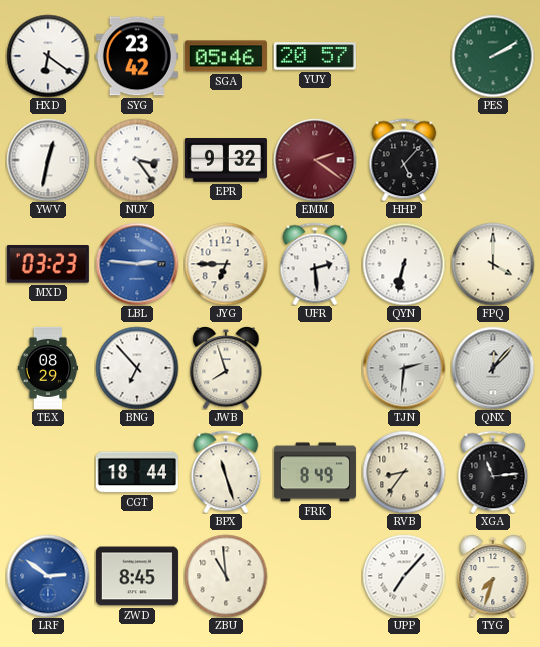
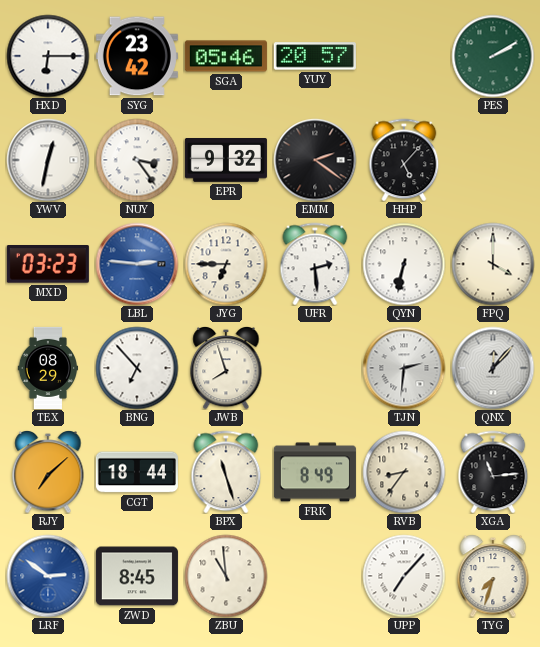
HXD: 6:21 -> 6:15 (48, 56)
EMM dial: burgundy -> black (315, 160)
RJY: none -> 7:08 (48, 472)
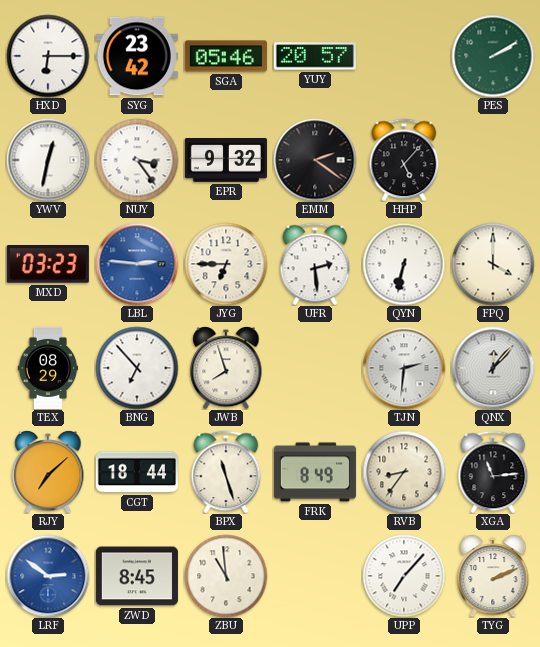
TYG: 7:33 -> 2:11 (493, 576)
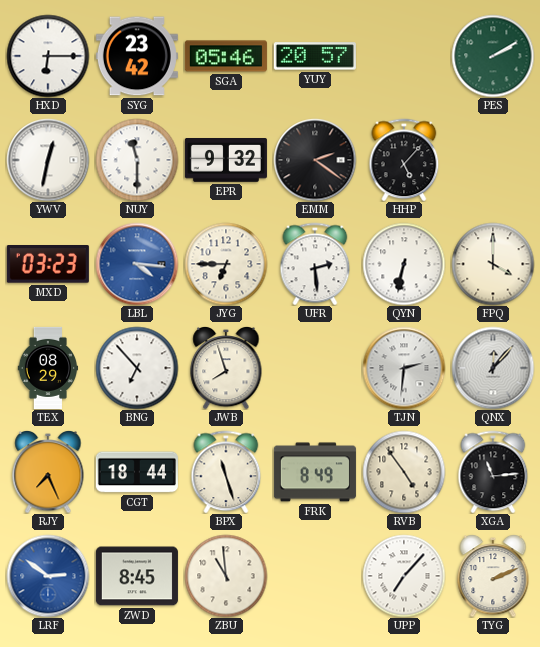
NUY: 3:24 -> 11:30 (137, 160)
LBL: 2:46 -> 4:16 (137, 264)
RJY: 7:08 -> 7:26 (48, 472)
RVB: 8:36 -> 4:54 (404, 472)
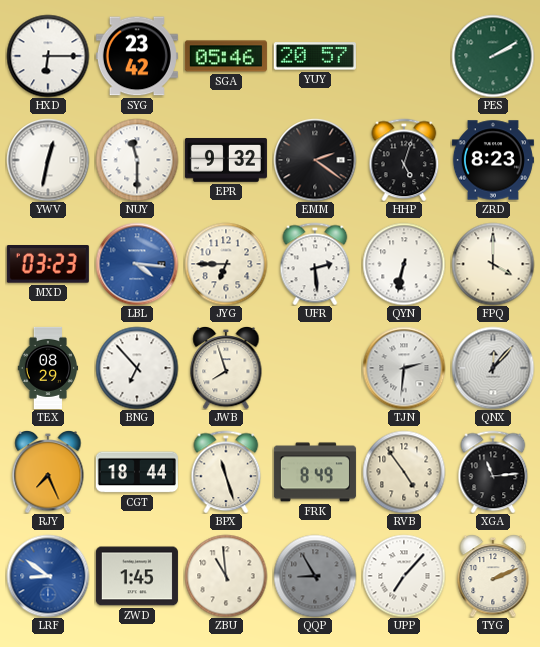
HHP: 5:07 -> 5:03 (404, 160)
ZRD: none -> 8:23 (493, 160)
LRF: 2:51 -> 8:51 (48, 576)
ZWD: 8:45 -> 1:45 (137, 576)
QQP: none -> 8:55 (315, 576)
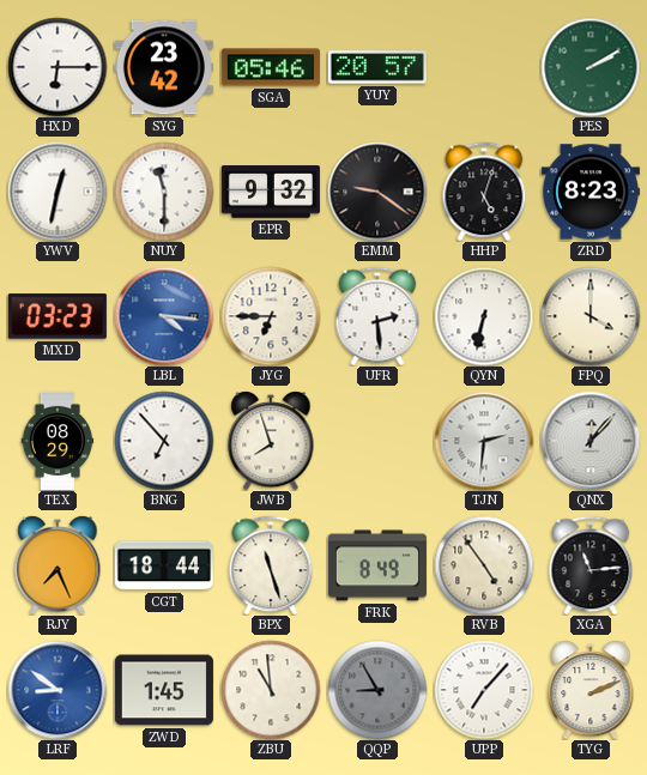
EMM: 2:21 -> 9:21 (377, 192)
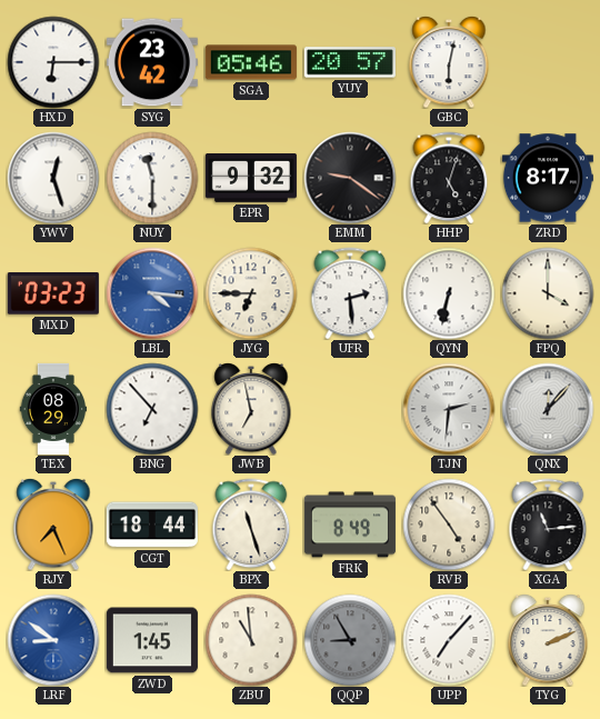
GBC: none -> 6:02 (449, 62)
PES: 2:10 -> none (591, 67)
YWV: 12:32 -> 12:27 (53, 178)
ZRD: 8:23 -> 8:17 (548, 178)
JWB: 7:57 -> 6:58 (251, 409)
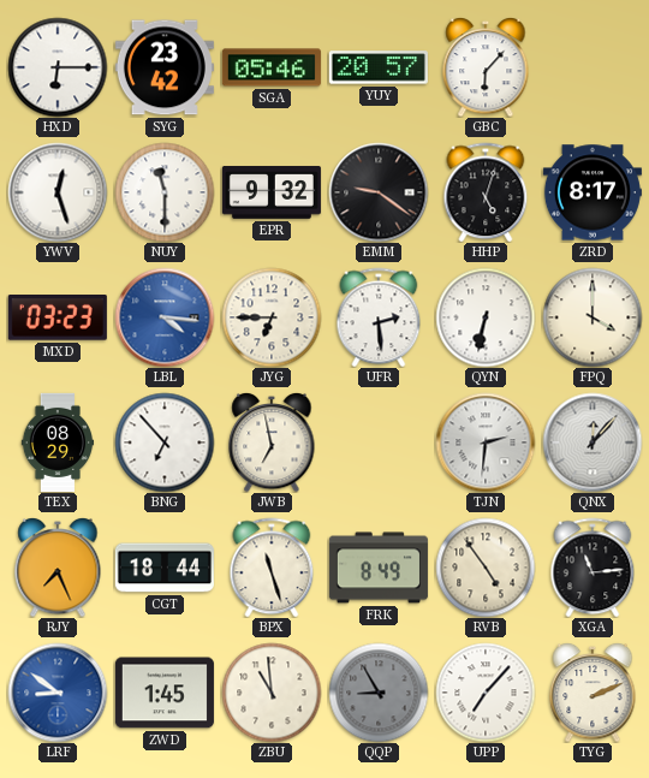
GBC: 6:02 -> 6:07 (486, 67)
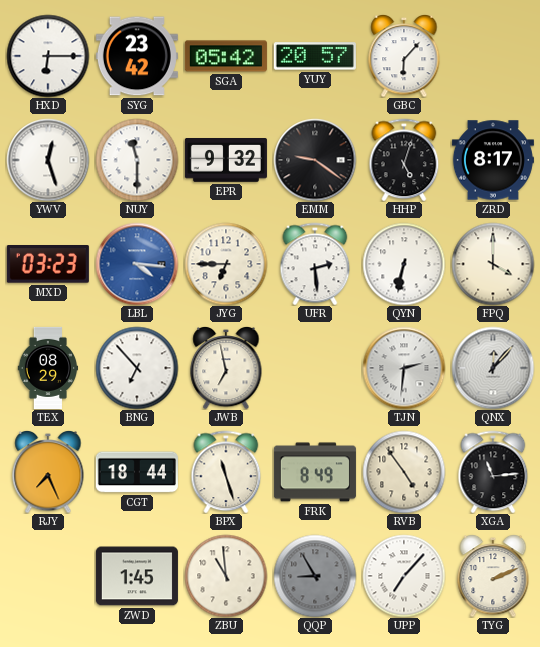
SGA: 05:46 -> 05:42 (226, 56)
LRF: 8:51 -> none (58, 693)
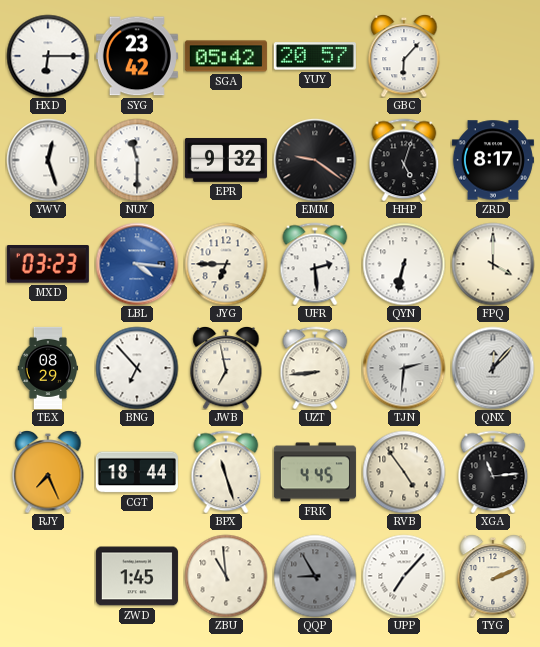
UZT: none -> 8:44 (315, 368)
FRK: 8:49 -> 4:45 (315, 472)
